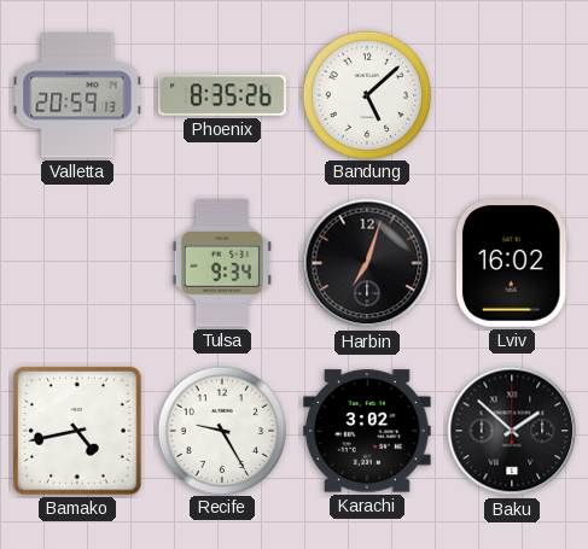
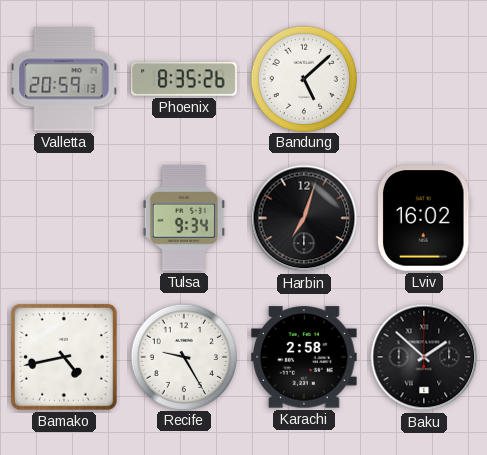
Karachi: 3:02 -> 2:58 (304, 357)
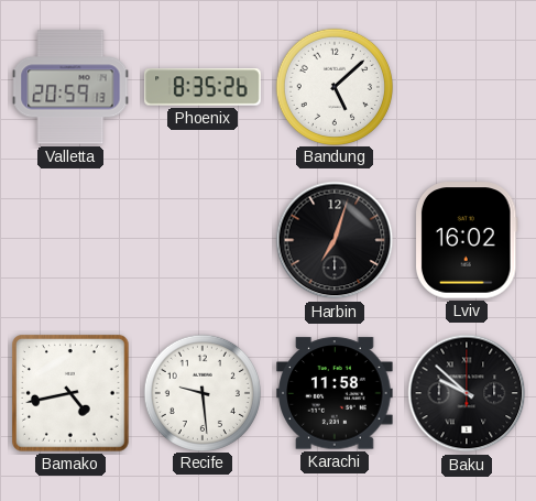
Tulsa: 9:34 -> none (184, 218)
Recife: 9:25 -> 9:29 (201, 392)
Karachi: 2:58 -> 11:58 (335, 393)
Baku: 1:52 -> 9:52 (467, 393)
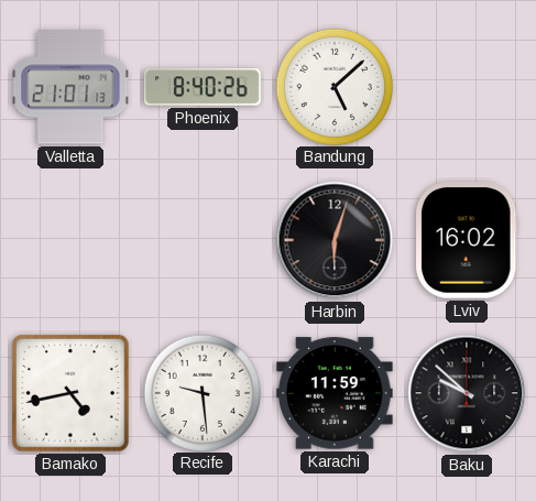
Valletta: 20:59 -> 21:01 (70, 87)
Phoenix: 8:35 -> 8:40 (203, 87)
Harbin: 7:03 -> 6:03 (335, 240)
Karachi: 11:58 -> 11:59 (335, 393)
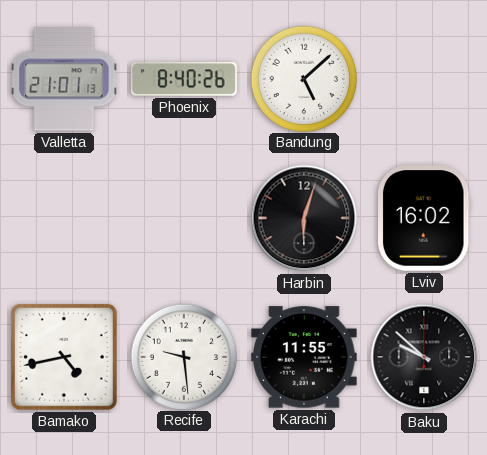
Karachi: 11:59 -> 11:55 (304, 357)
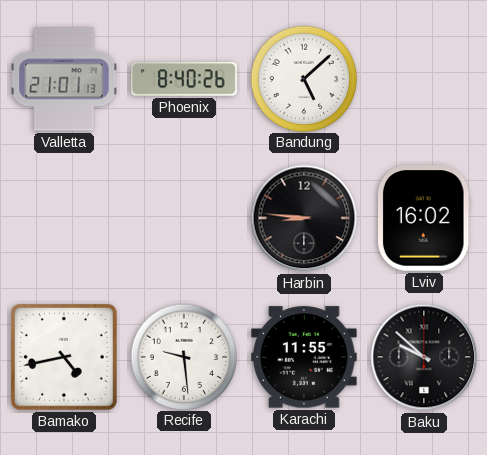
Harbin: 6:03 -> 8:46 (304, 218)
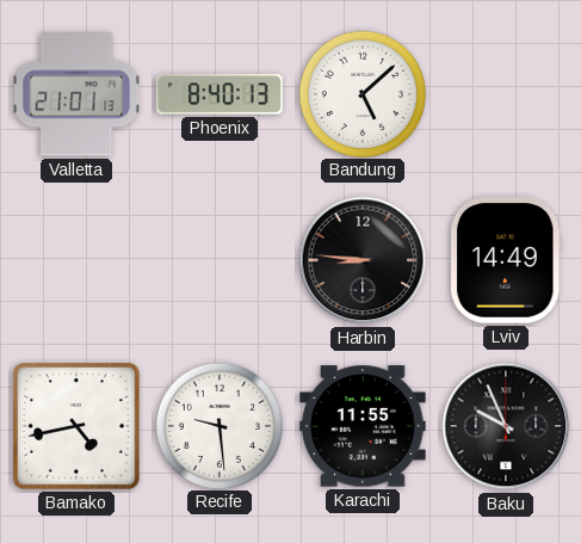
Phoenix: 8:40:26 -> 8:40:13 (220, 94)
Lviv: 16:02 -> 14:49 (506, 260)
Baku: 9:52 -> 9:56 (506, 426)
